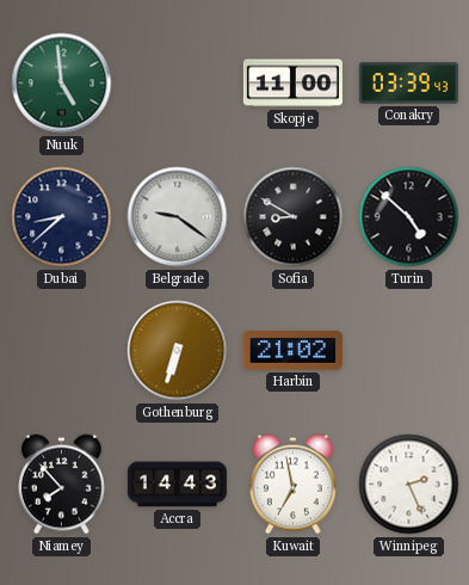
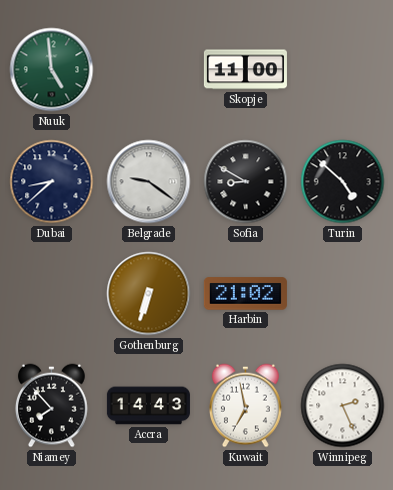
Conakry: 03:39 -> none (408, 84)
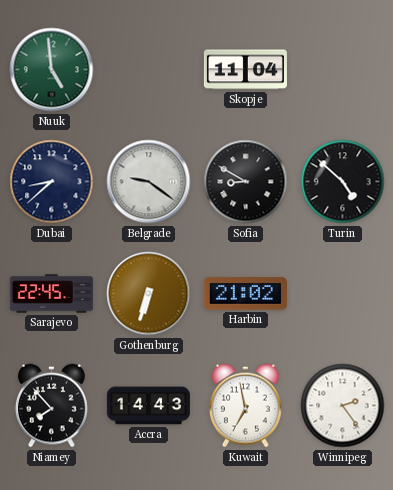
Skopje: 11:00 -> 11:04 (245, 70)
Sarajevo: none -> 22:45 (51, 294)
Winnipeg: 2:26 -> 2:24 (343, 406)
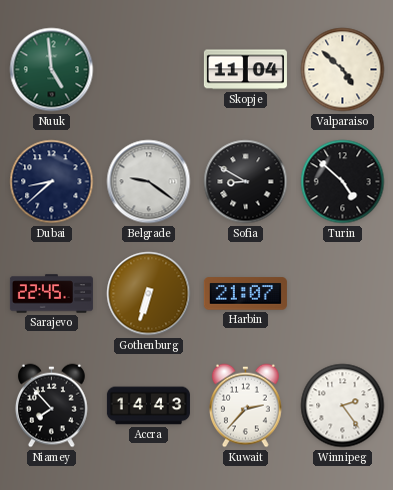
Valparaiso: none -> 4:52 (343, 70)
Harbin: 21:02 -> 21:07 (245, 294)
Kuwait: 6:58 -> 2:37 (245, 406)
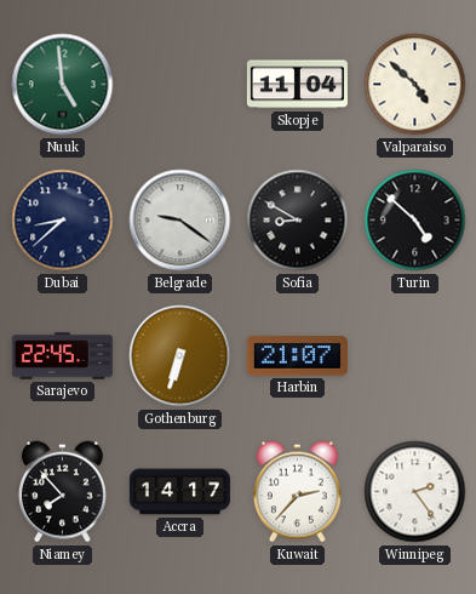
Accra: 14:43 -> 14:17 (179, 492)
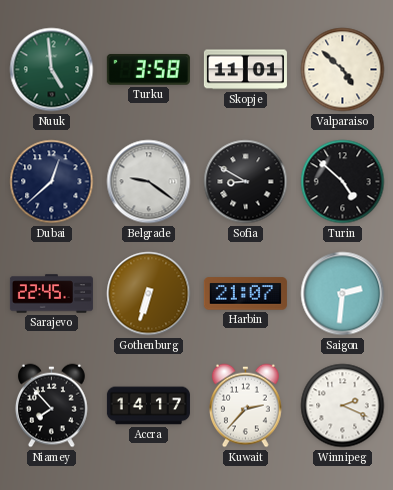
Turku: none -> 3:58 (148, 70)
Skopje: 11:04 -> 11:01 (245, 70)
Dubai: 8:38 -> 12:38 (52, 182)
Saigon: none -> 2:31 (343, 294)
Winnipeg: 2:24 -> 2:19 (343, 406)
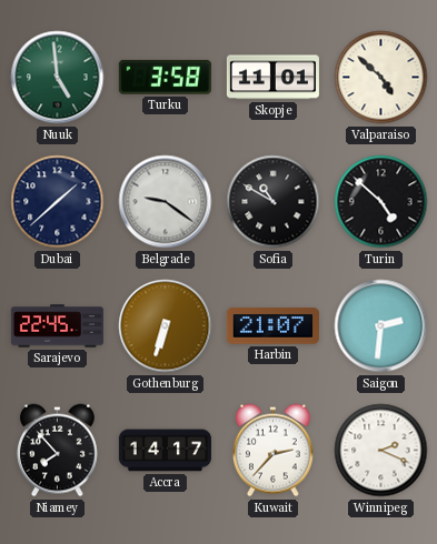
Dubai: 12:38 -> 1:38 (58, 202)
Sofia: 8:50 -> 10:50 (274, 202)
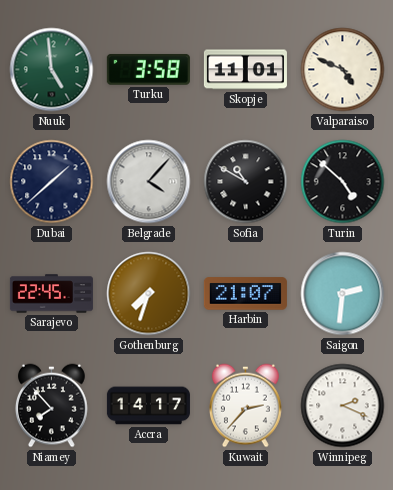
Valparaiso: 4:52 -> 4:49 (343, 70)
Belgrade: 9:21 -> 4:07 (149, 182)
Gothenburg: 6:33 -> 7:33 (149, 294)
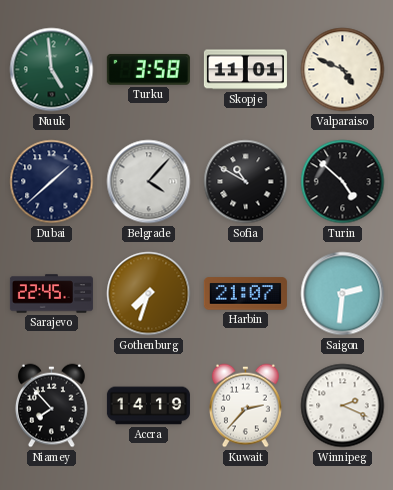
Accra: 14:17 -> 14:19 (148, 406)
